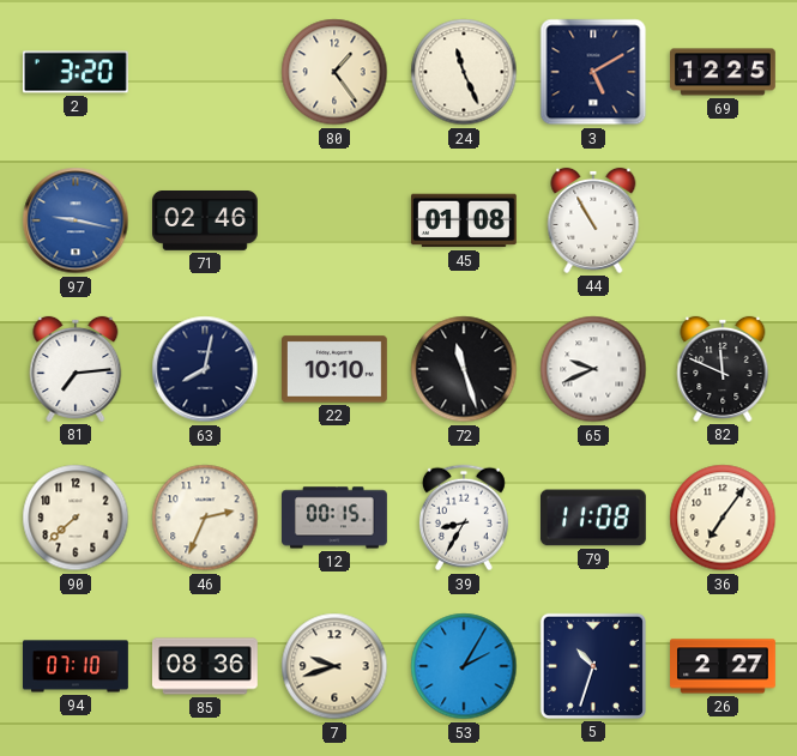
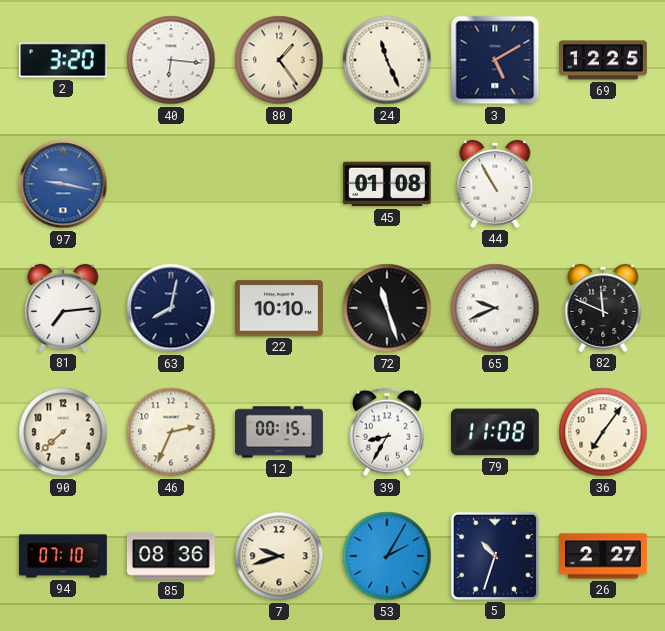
40: none -> 6:16 (171, 60)
71: 02:46 -> none (206, 222)
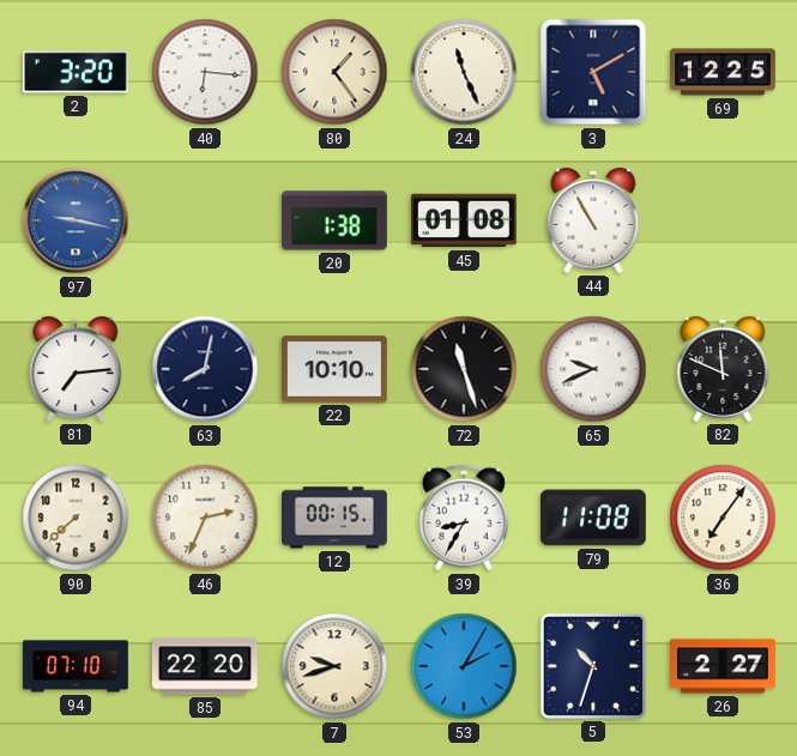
20: none -> 1:38 (334, 220)
85: 08:36 -> 22:20 (205, 666)
